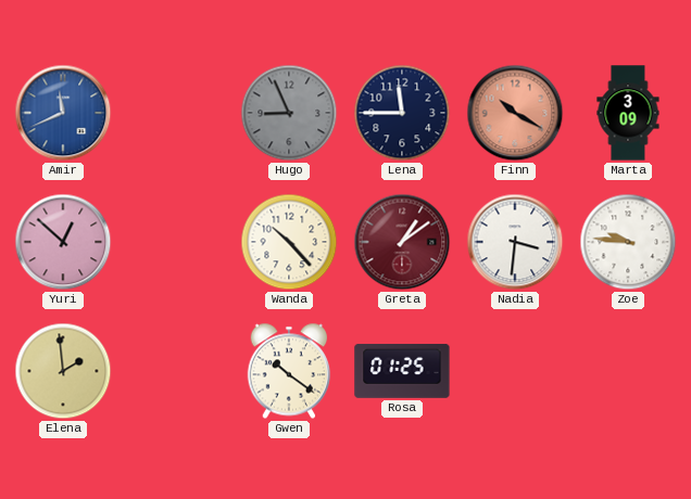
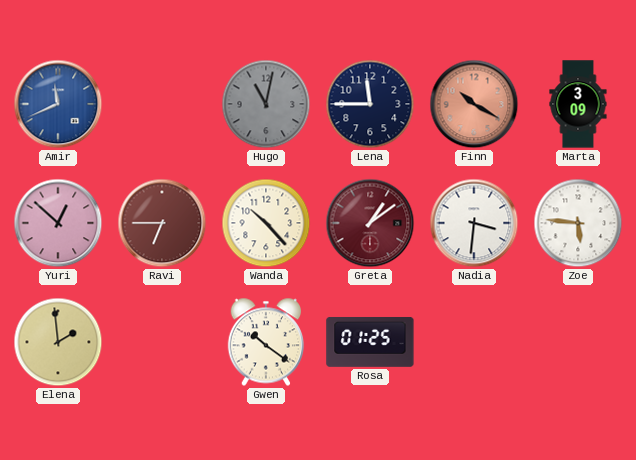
Hugo: 8:56 -> 11:02 (266, 104)
Ravi: none -> 6:45 (162, 223)
Zoe: 9:46 -> 5:46 (578, 223)
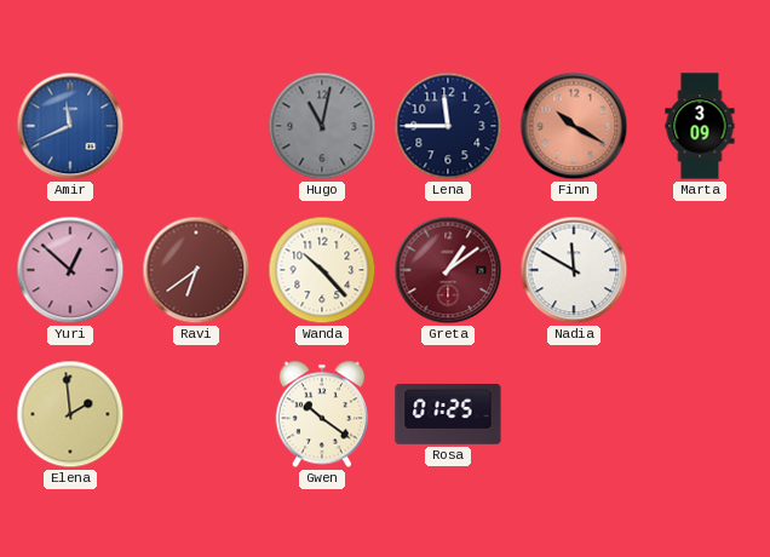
Ravi: 6:45 -> 6:39 (196, 270)
Nadia: 3:31 -> 11:50 (574, 270)
Zoe: 5:46 -> none (578, 223)
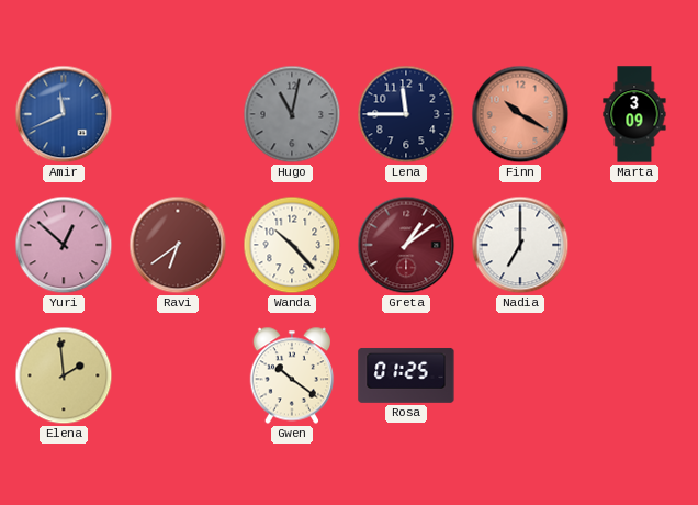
Nadia: 11:50 -> 7:00 (520, 245)
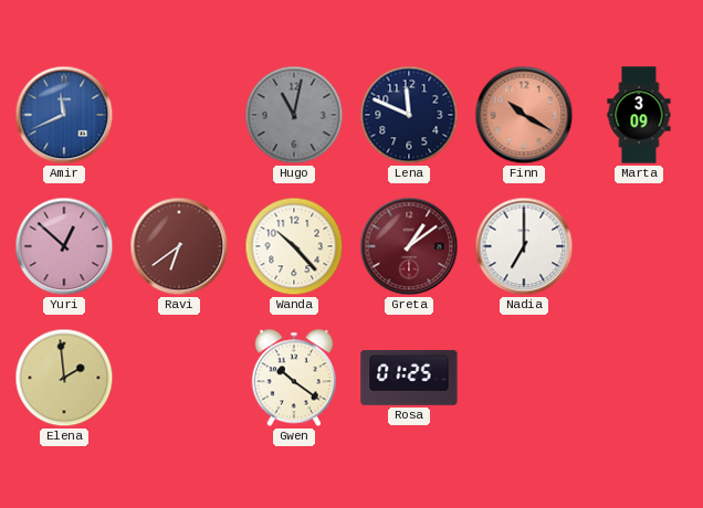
Lena: 11:45 -> 11:49 (409, 115)
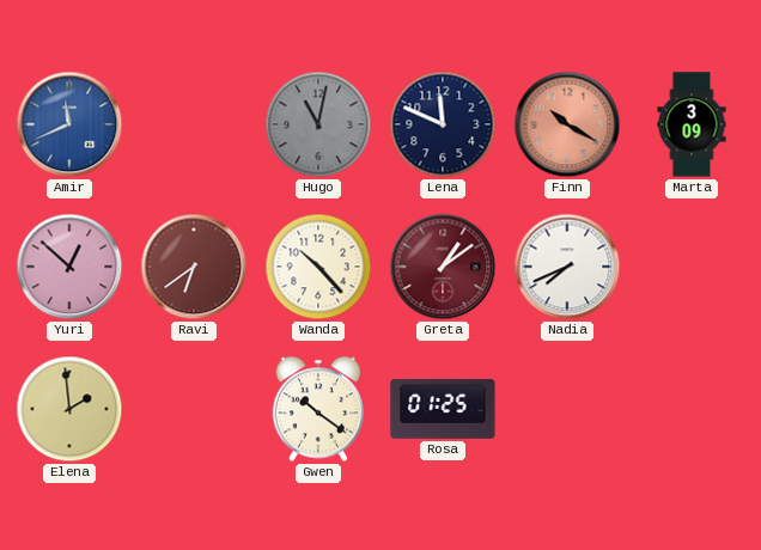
Nadia: 7:00 -> 7:41 (567, 267)
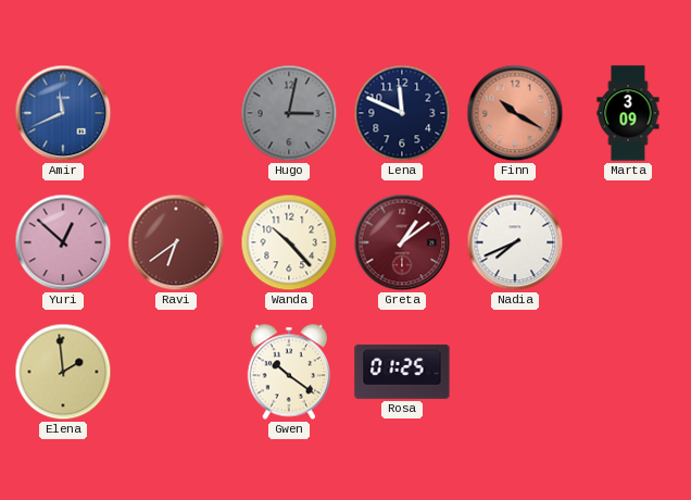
Hugo: 11:02 -> 3:02 (289, 113)
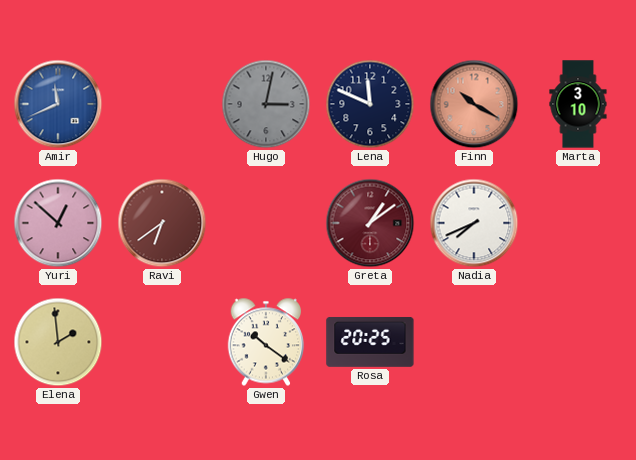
Marta: 3:09 -> 3:10 (578, 104)
Wanda: 10:23 -> none (289, 242)
Rosa: 01:25 -> 20:25 (370, 342)
